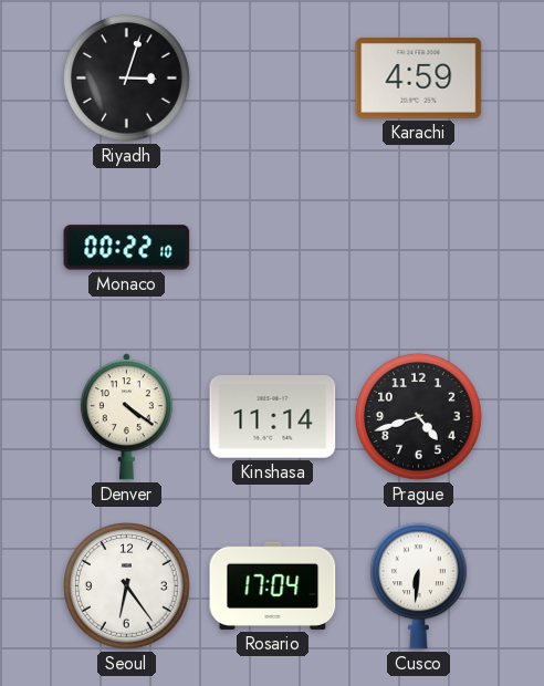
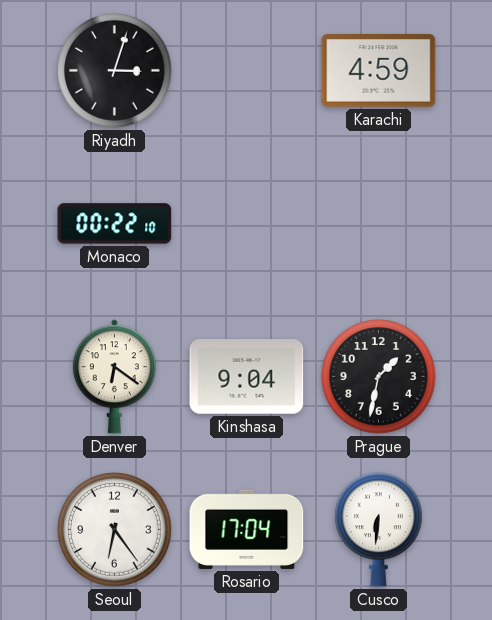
Denver: 4:21 -> 6:21 (114, 377)
Kinshasa: 11:14 -> 9:04 (247, 377)
Prague: 4:42 -> 1:32 (379, 377)
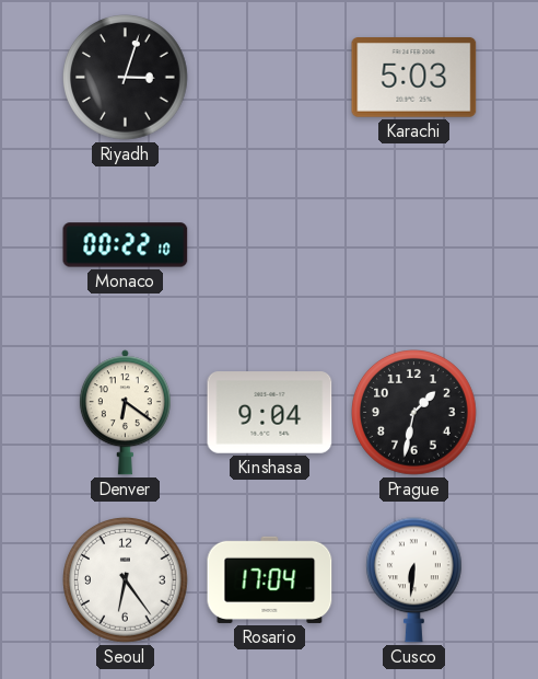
Karachi: 4:59 -> 5:03 (414, 78)
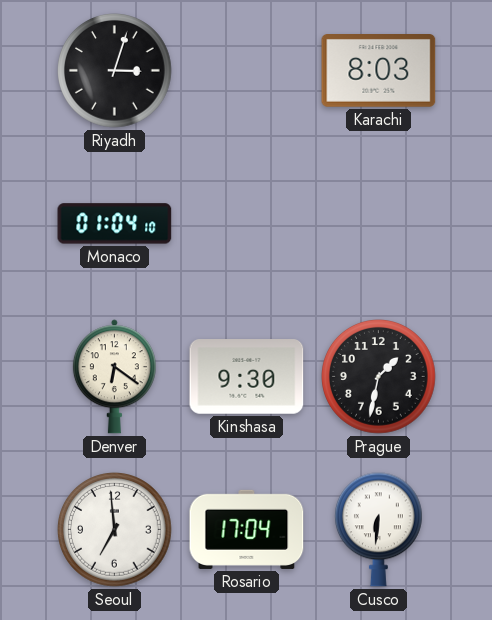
Karachi: 5:03 -> 8:03 (379, 71)
Monaco: 00:22 -> 01:04 (115, 224)
Kinshasa: 9:04 -> 9:30 (247, 377)
Seoul: 6:24 -> 6:59 (115, 530)
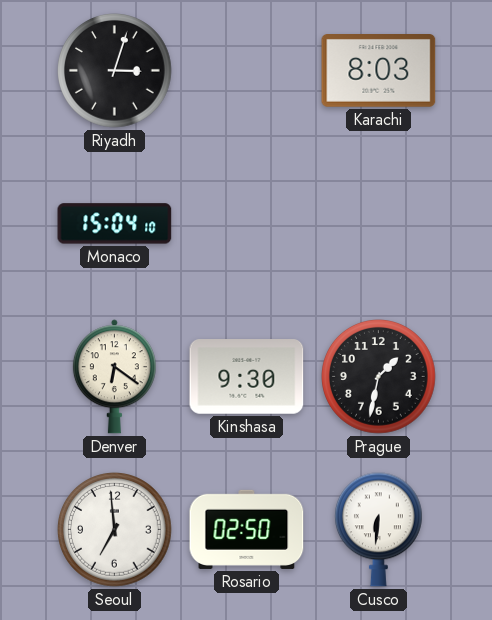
Monaco: 01:04 -> 15:04 (115, 224)
Rosario: 17:04 -> 02:50 (247, 529)
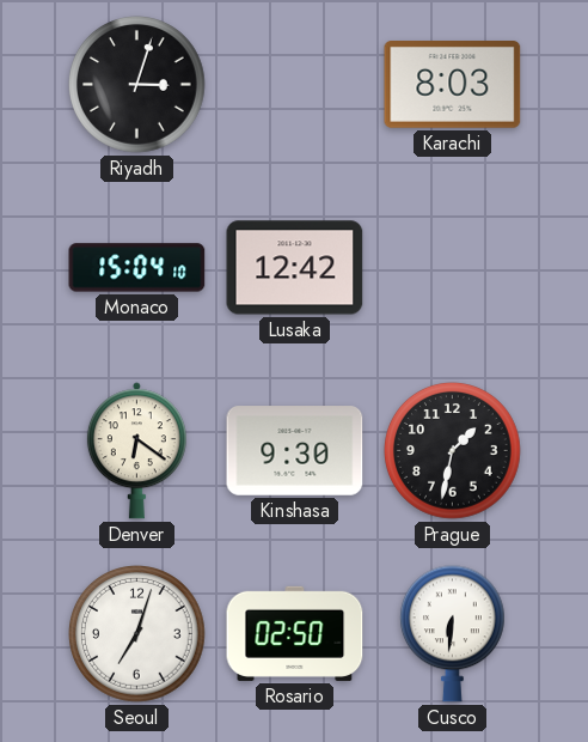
Lusaka: none -> 12:42 (295, 268)
Seoul: 6:59 -> 7:03 (137, 634)
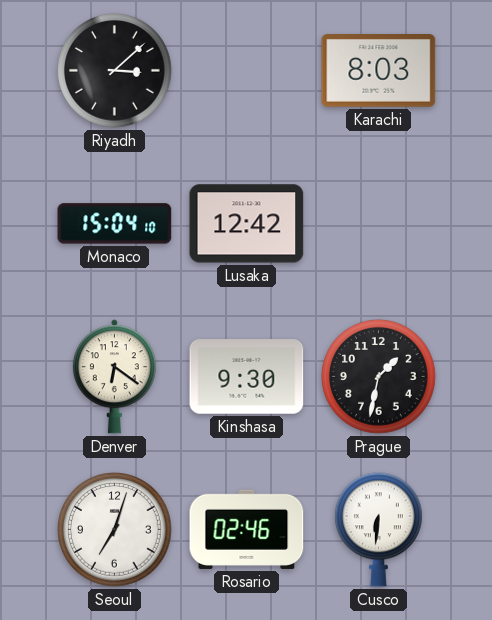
Riyadh: 3:03 -> 3:08 (115, 71)
Rosario: 02:50 -> 02:46 (247, 529)
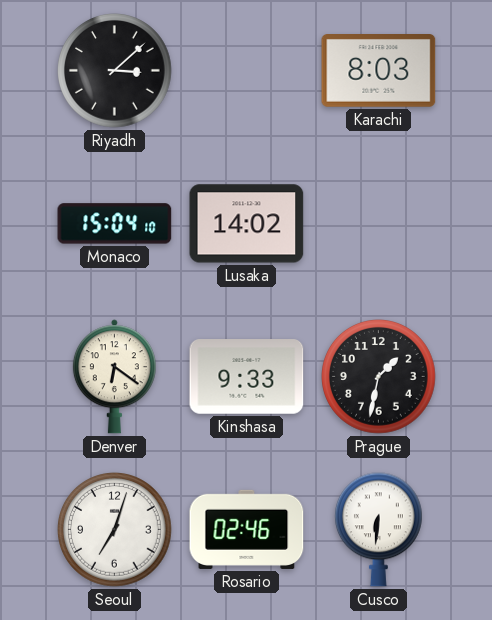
Lusaka: 12:42 -> 14:02 (247, 224)
Kinshasa: 9:30 -> 9:33 (247, 377)
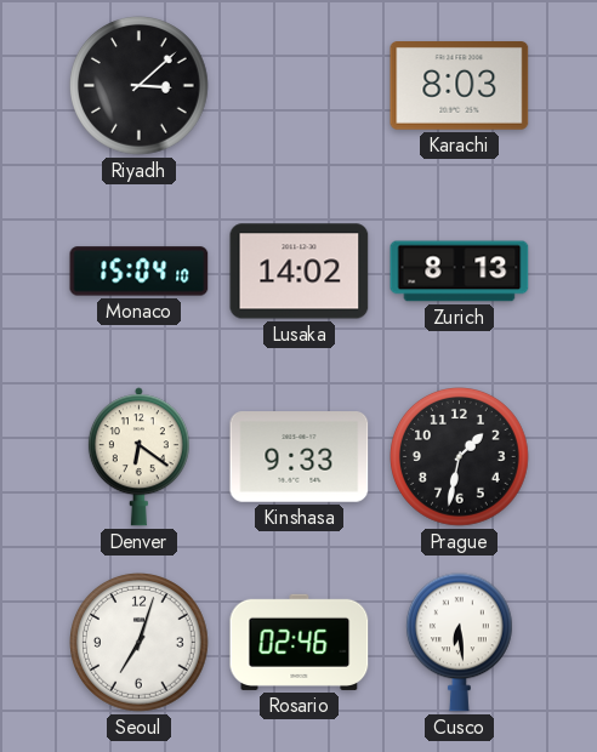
Zurich: none -> 8:13 (460, 272)
Cusco: 6:31 -> 6:29 (459, 643)
